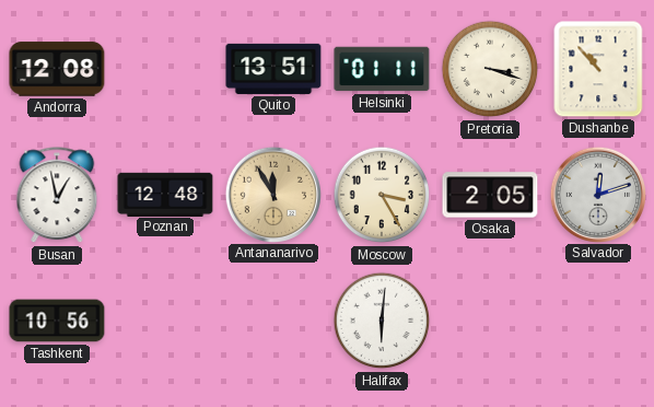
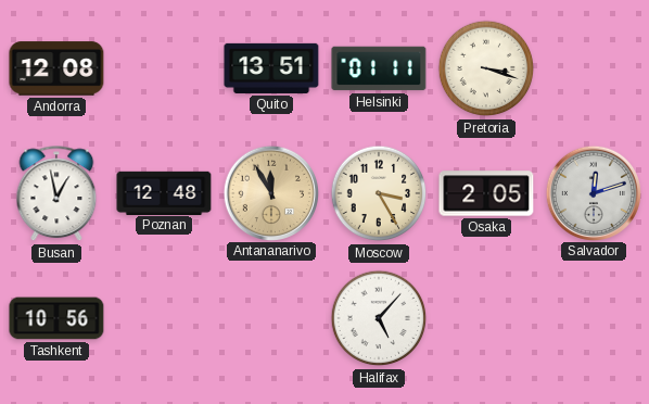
Dushanbe: 10:53 -> none (598, 69)
Halifax: 6:01 -> 5:07 (379, 318)
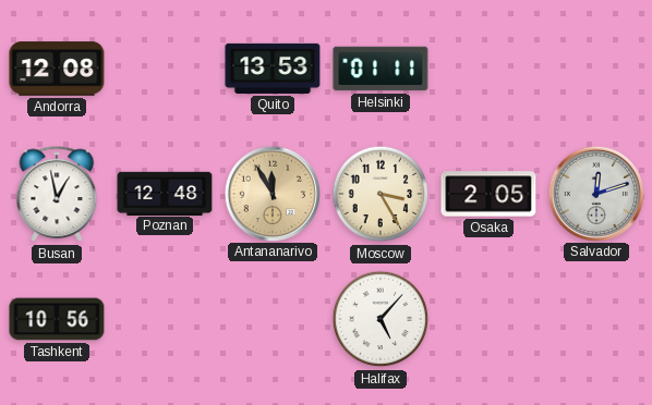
Quito: 13:51 -> 13:53 (273, 69)
Pretoria: 3:18 -> none (486, 68)
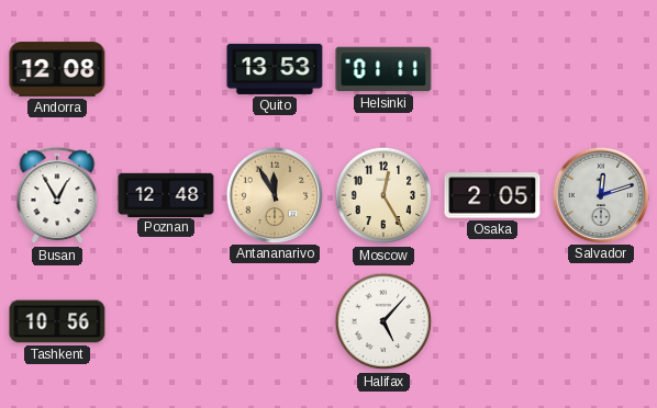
Busan: 12:58 -> 12:55 (57, 196)
Moscow: 3:25 -> 12:25 (383, 195)
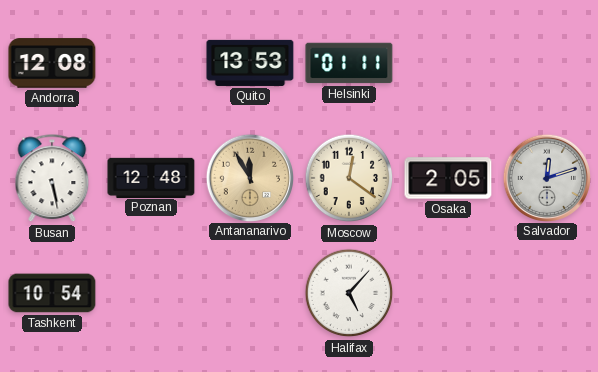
Busan: 12:55 -> 5:28 (52, 179)
Moscow: 12:25 -> 12:21 (349, 178)
Tashkent: 10:56 -> 10:54 (52, 293)
